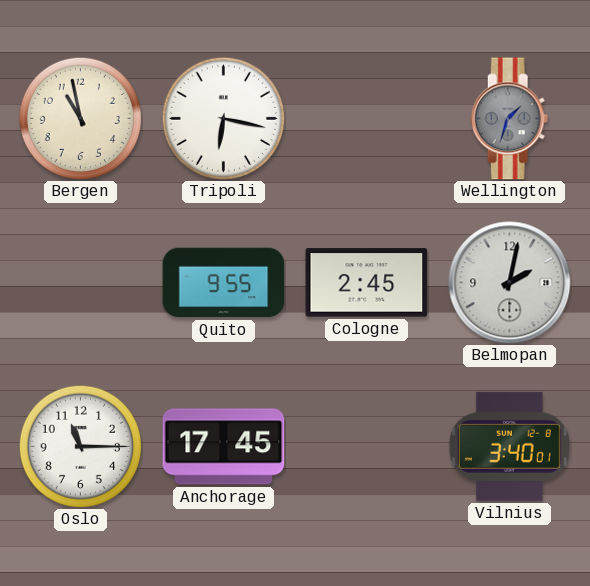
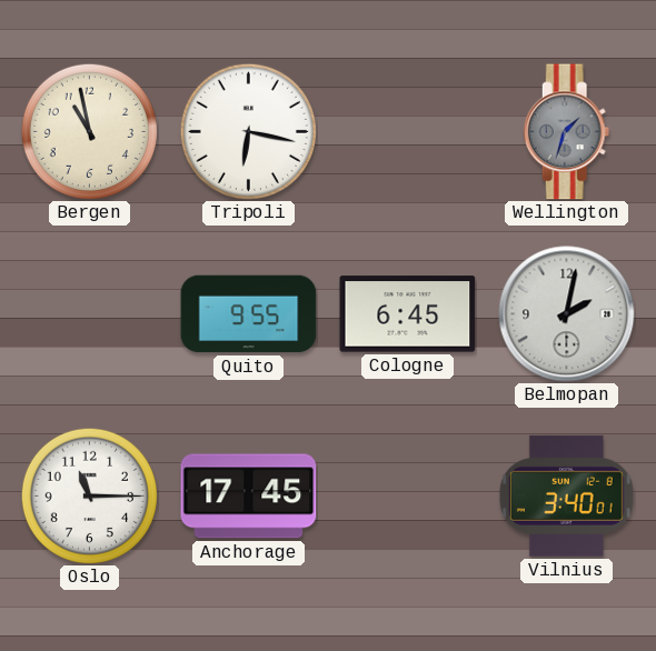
Cologne: 2:45 -> 6:45 (408, 314)
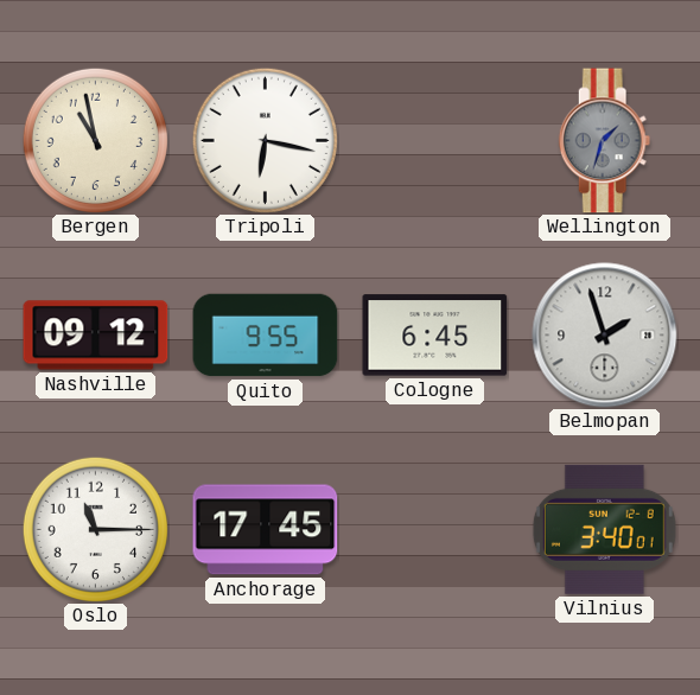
Nashville: none -> 09:12 (96, 336)
Belmopan: 2:02 -> 1:57 (605, 336)
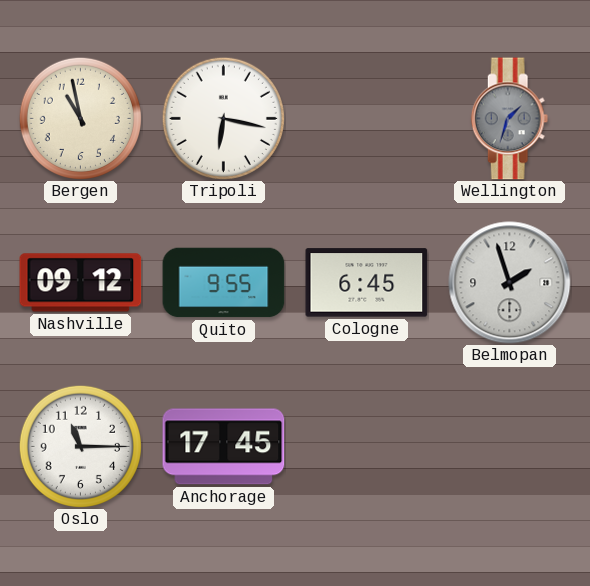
Vilnius: 3:40 -> none (604, 529)
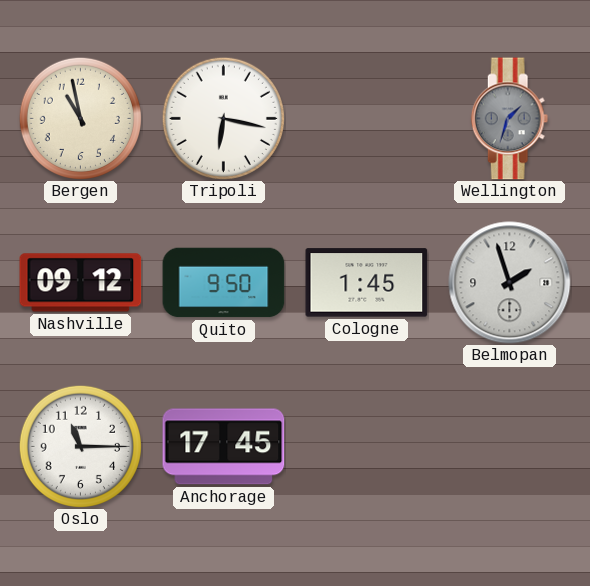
Quito: 9:55 -> 9:50 (224, 283)
Cologne: 6:45 -> 1:45 (367, 283)
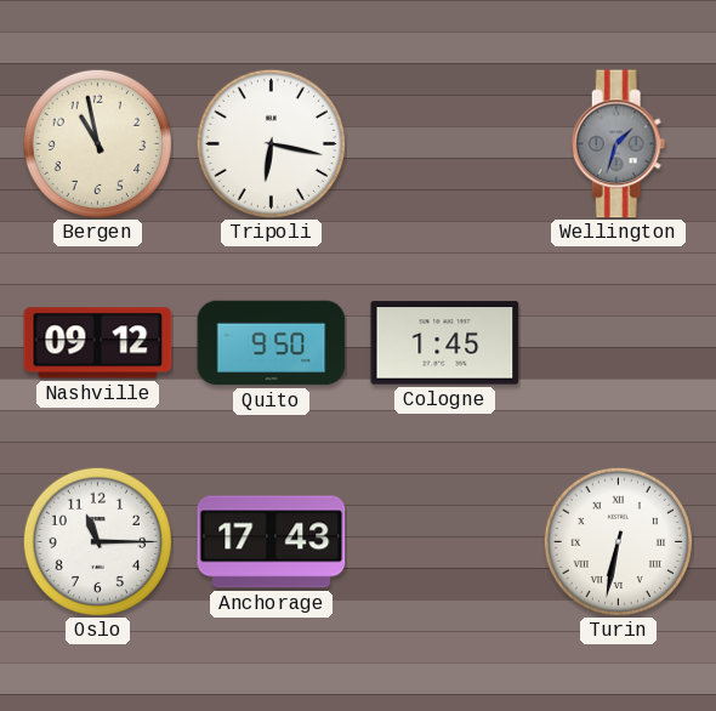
Belmopan: 1:57 -> none (510, 283)
Anchorage: 17:45 -> 17:43 (272, 542)
Turin: none -> 6:32 (618, 541)
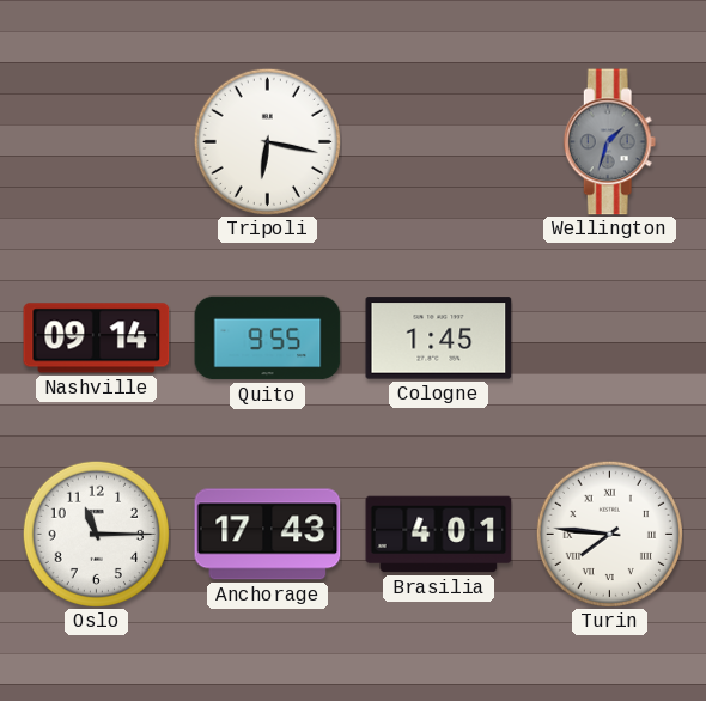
Bergen: 10:58 -> none (97, 143)
Nashville: 09:12 -> 09:14 (97, 339)
Quito: 9:50 -> 9:55 (268, 339)
Brasilia: none -> 4:01 (439, 535)
Turin: 6:32 -> 7:46 (609, 534)
